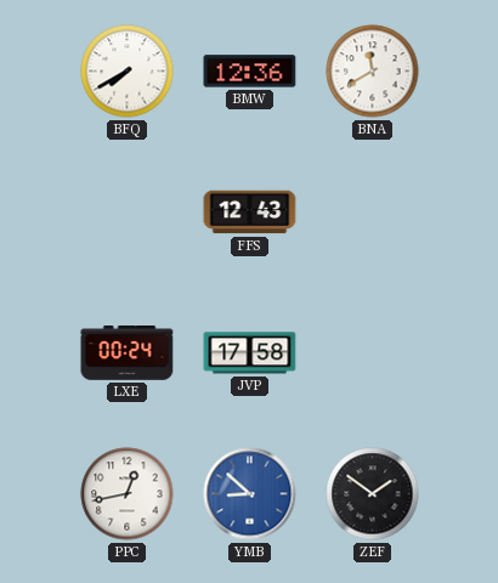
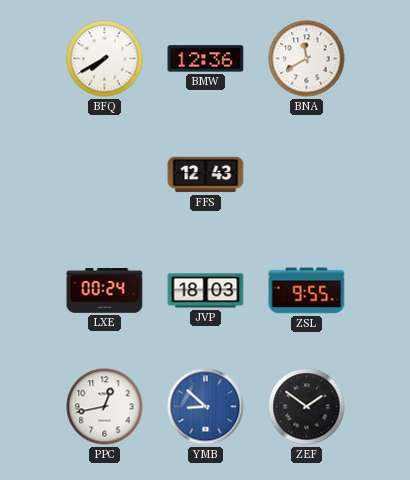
JVP: 17:58 -> 18:03 (206, 291)
ZSL: none -> 9:55 (307, 291)
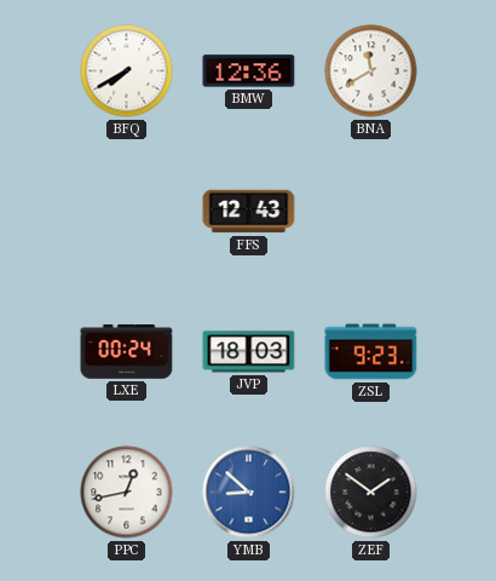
ZSL: 9:55 -> 9:23 (371, 352)
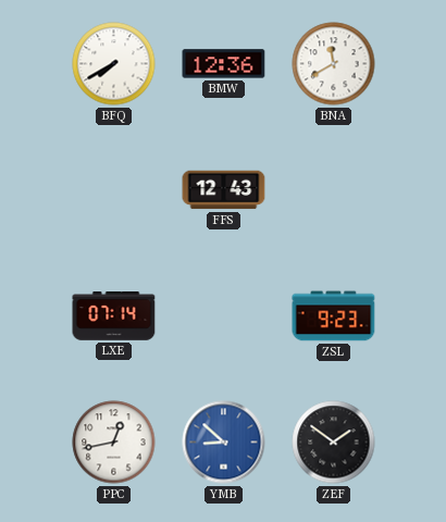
LXE: 00:24 -> 07:14 (114, 316)
JVP: 18:03 -> none (249, 352)
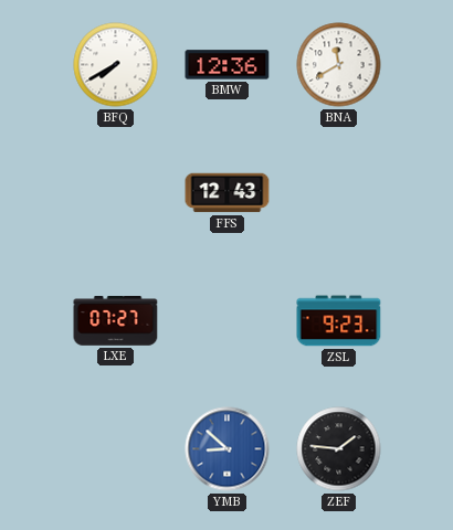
LXE: 07:14 -> 07:27 (116, 321)
PPC: 12:43 -> none (114, 443)
ZEF: 1:51 -> 1:46 (339, 449)
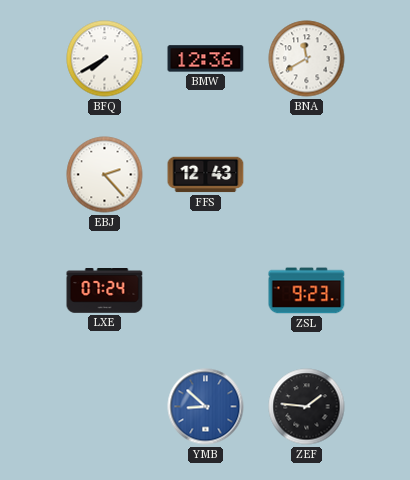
EBJ: none -> 2:23 (105, 175)
LXE: 07:27 -> 07:24 (105, 291)
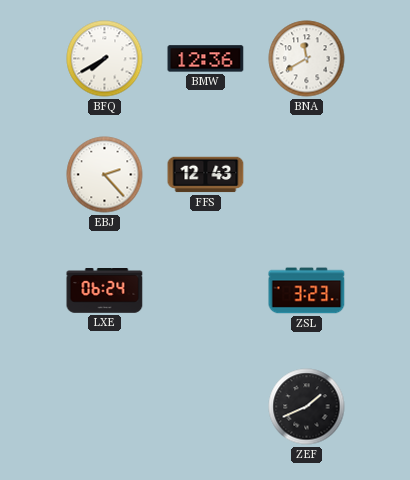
LXE: 07:24 -> 06:24 (105, 291)
ZSL: 9:23 -> 3:23 (307, 291)
YMB: 8:52 -> none (206, 407)
ZEF: 1:46 -> 1:41 (307, 407)
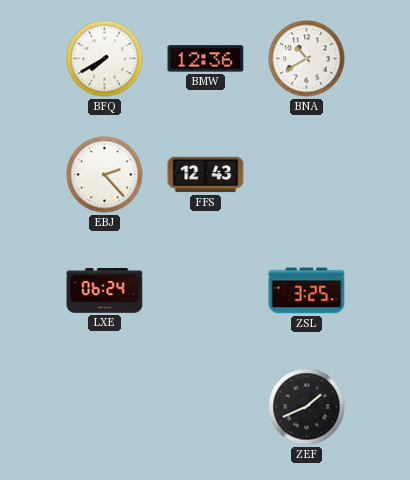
BNA: 11:40 -> 10:40 (307, 59)
ZSL: 3:23 -> 3:25 (307, 291)
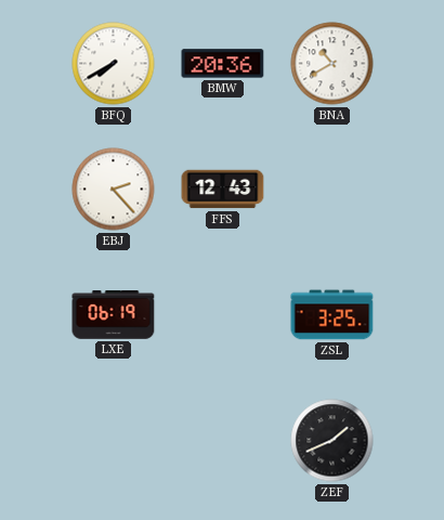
BMW: 12:36 -> 20:36 (223, 64)
LXE: 06:24 -> 06:19 (114, 315)
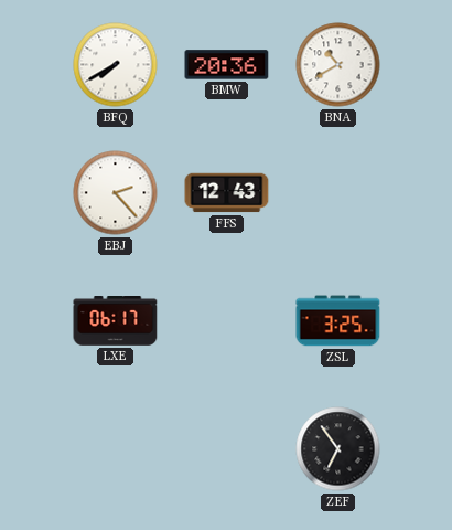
LXE: 06:19 -> 06:17 (116, 321)
ZEF: 1:41 -> 6:54 (338, 449)
